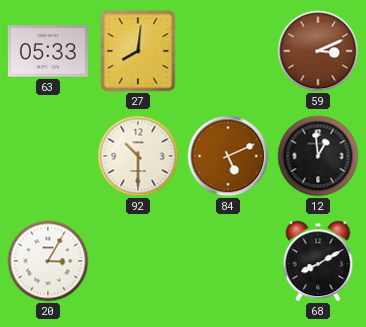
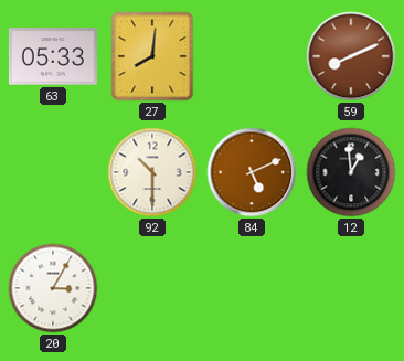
59: 3:11 -> 8:11 (351, 56)
68: 8:10 -> none (318, 261)
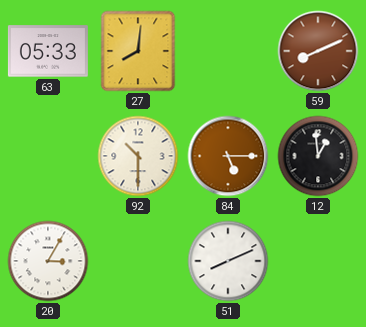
84: 5:11 -> 5:15 (228, 156)
51: none -> 8:11 (228, 261)
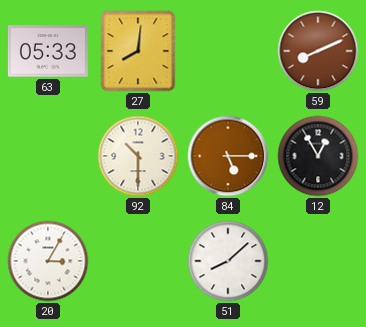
12: 12:59 -> 12:55 (318, 156)
51: 8:11 -> 8:08 (228, 261)
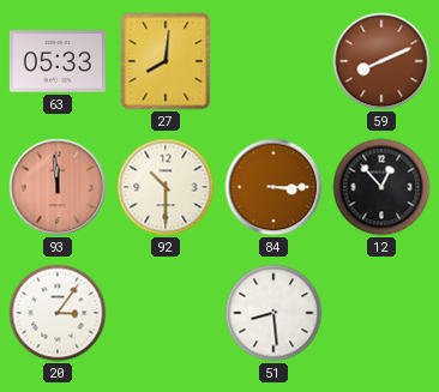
93: none -> 11:59 (58, 187)
84: 5:15 -> 3:15 (273, 187)
12: 12:55 -> 12:53 (381, 187)
20: 3:05 -> 3:06 (58, 313)
51: 8:08 -> 8:29 (273, 313)
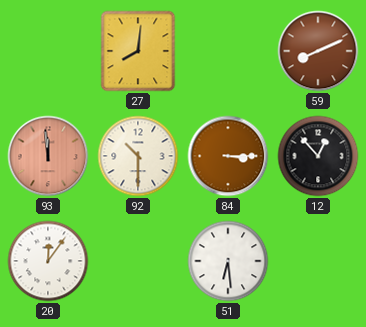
63: 05:33 -> none (58, 61)
20: 3:06 -> 12:06 (48, 261)
51: 8:29 -> 6:29 (228, 261)
